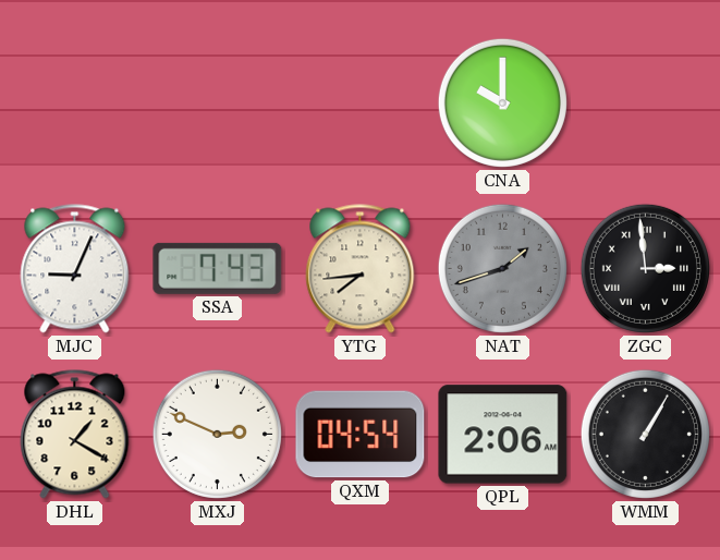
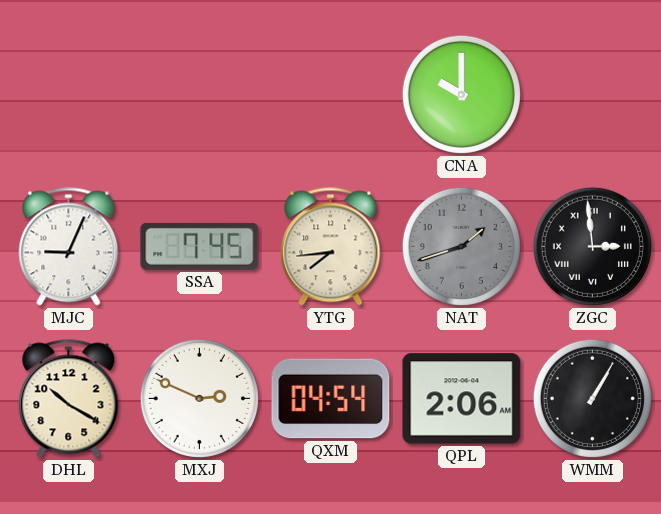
SSA: 7:43 -> 7:45 (200, 246)
DHL: 1:20 -> 10:20 (69, 399)
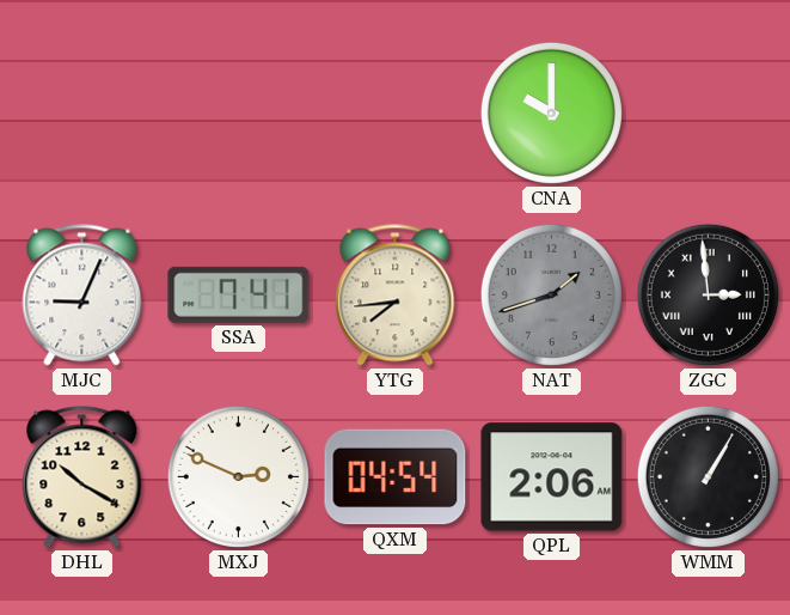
SSA: 7:45 -> 7:41 (239, 294)
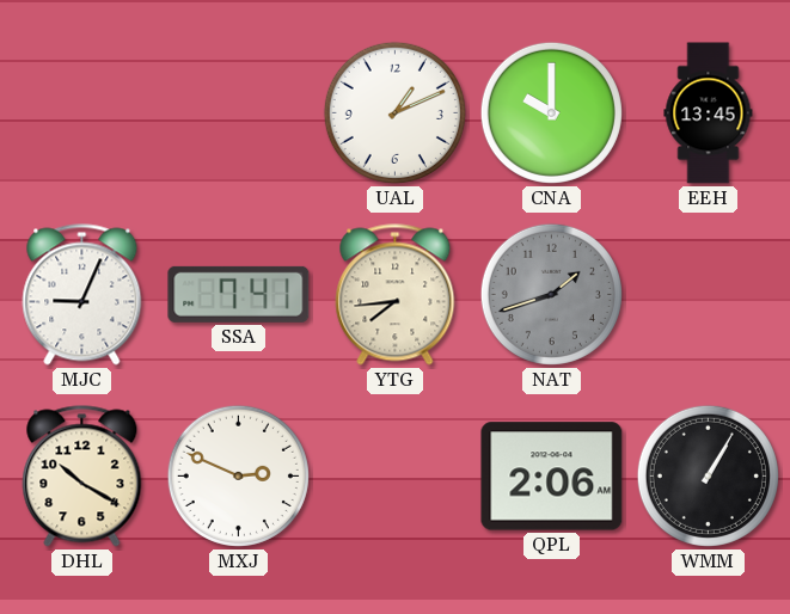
UAL: none -> 1:11 (394, 112)
EEH: none -> 13:45 (709, 113)
ZGC: 2:59 -> none (708, 294)
QXM: 04:54 -> none (396, 477)
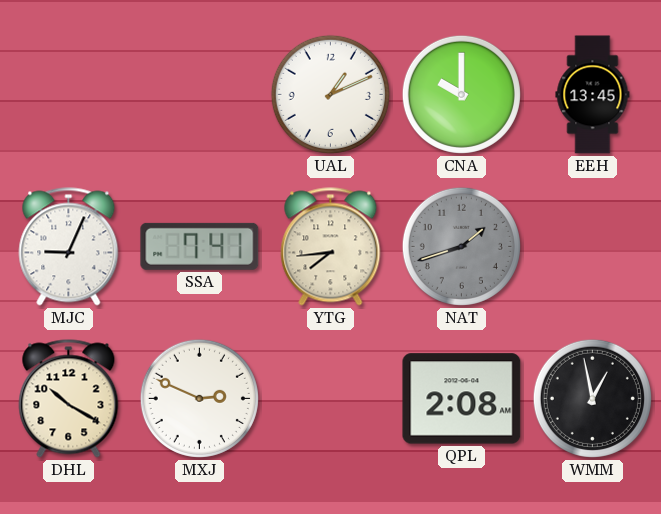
QPL: 2:06 -> 2:08 (462, 399)
WMM: 1:05 -> 12:58 (592, 398)
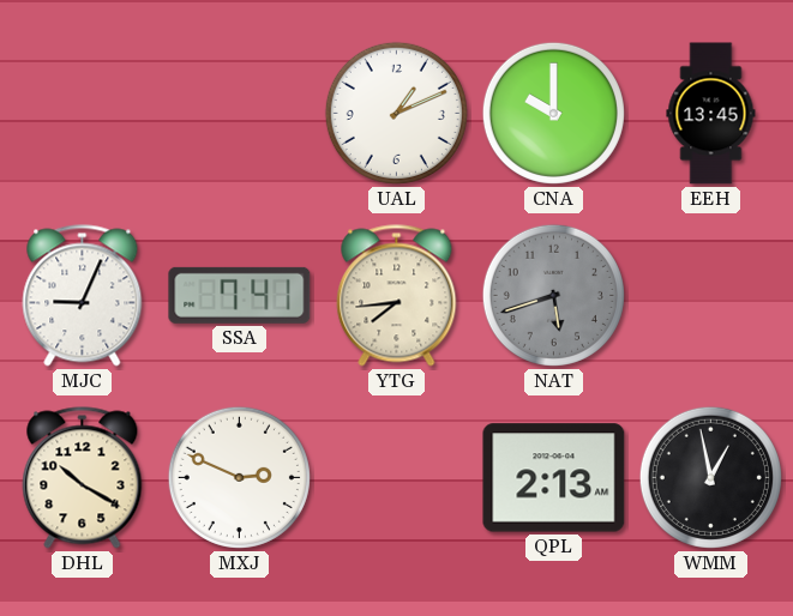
NAT: 1:42 -> 5:42 (553, 295)
QPL: 2:08 -> 2:13 (554, 478)
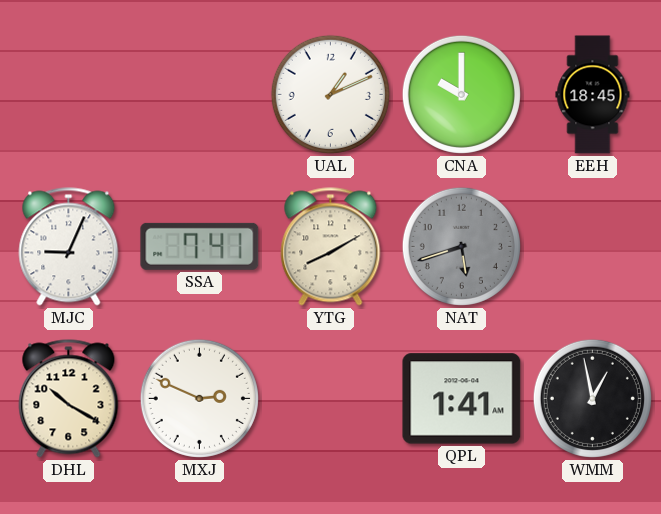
EEH: 13:45 -> 18:45 (593, 95)
YTG: 7:44 -> 8:10 (331, 247)
QPL: 2:13 -> 1:41 (462, 399)
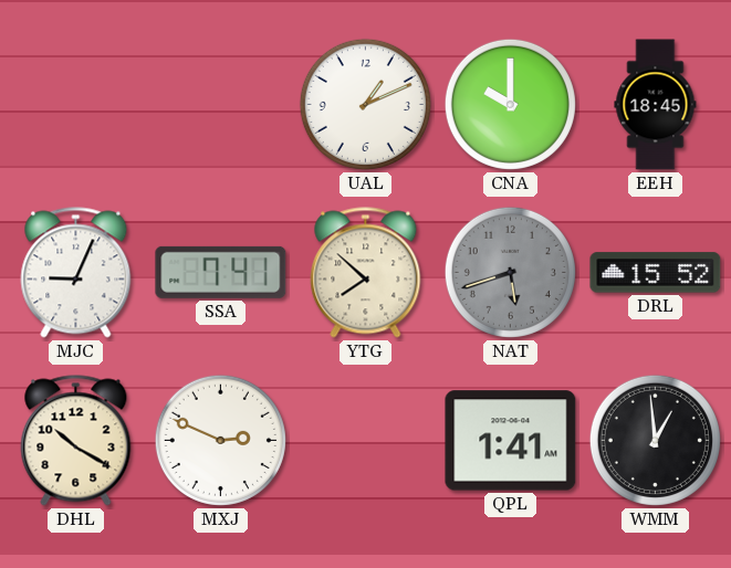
YTG: 8:10 -> 7:52 (366, 273)
DRL: none -> 15:52 (656, 273)
WMM: 12:58 -> 12:59 (655, 440)
